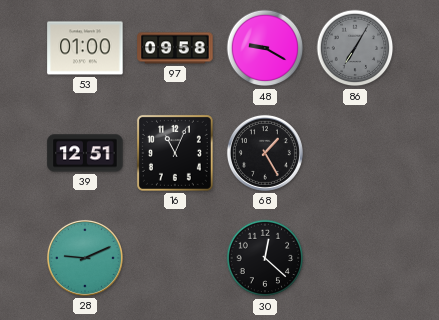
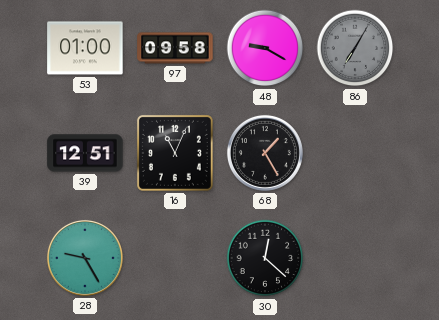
28: 9:11 -> 9:25 (85, 258)
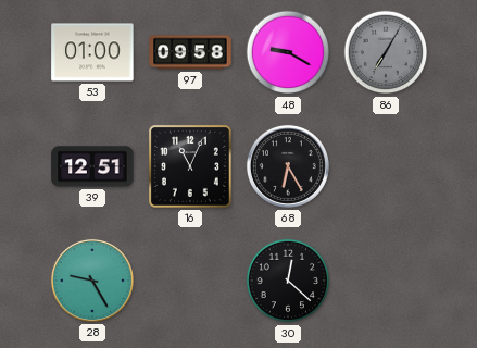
68: 1:25 -> 6:25 (288, 166)
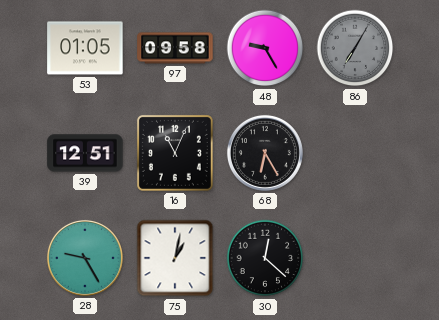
53: 01:00 -> 01:05 (85, 48)
48: 9:20 -> 9:25 (265, 48)
75: none -> 1:02 (175, 258)
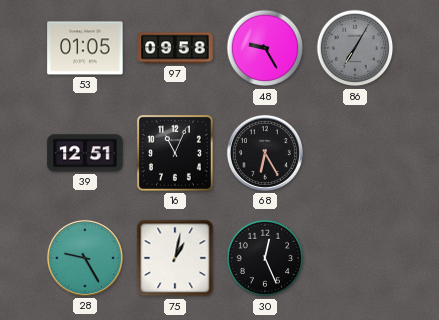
30: 12:22 -> 12:26 (265, 258)
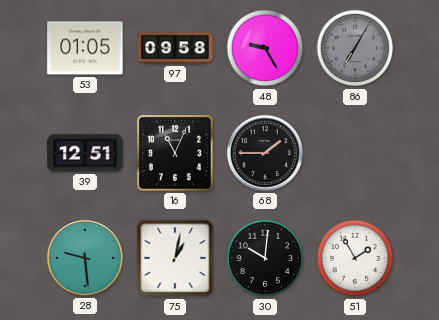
68: 6:25 -> 1:45 (265, 153)
28: 9:25 -> 9:29 (85, 258)
30: 12:26 -> 10:01 (265, 258)
51: none -> 1:55 (355, 258)
